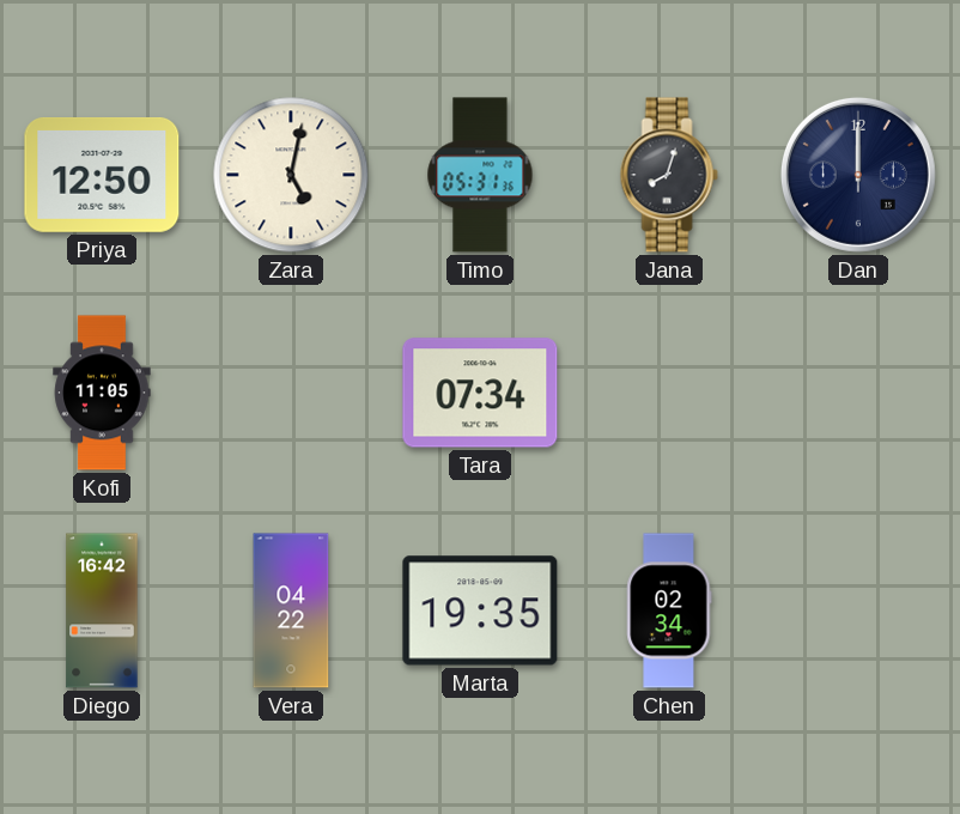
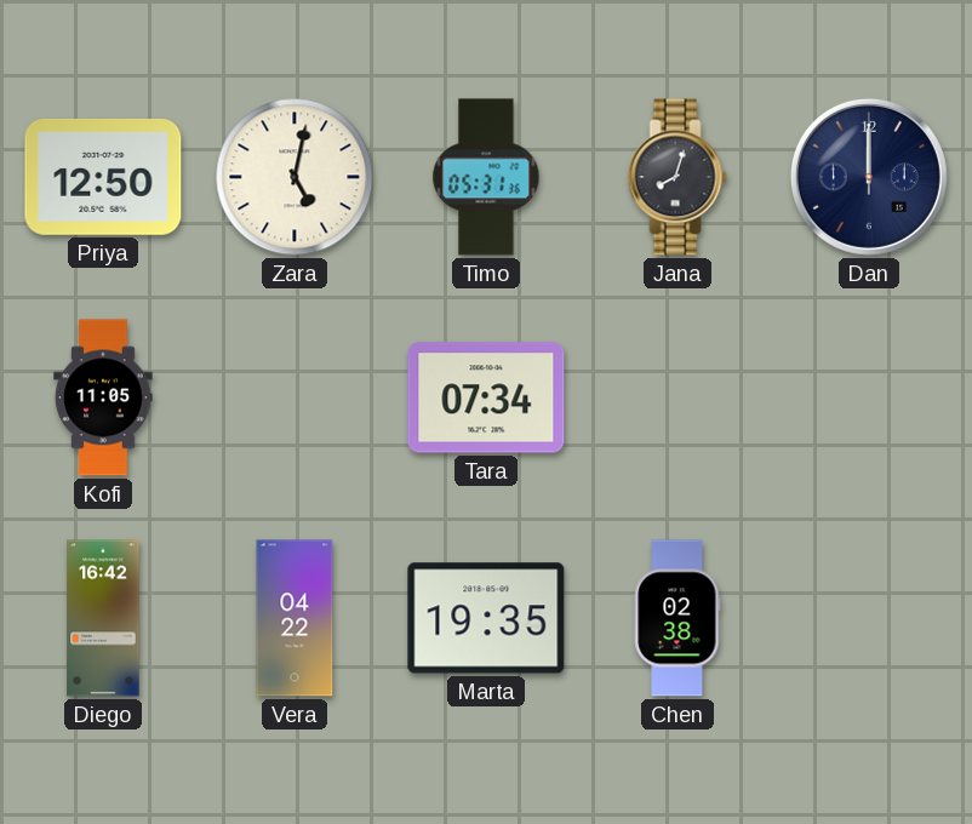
Chen: 02:34 -> 02:38 (677, 618)
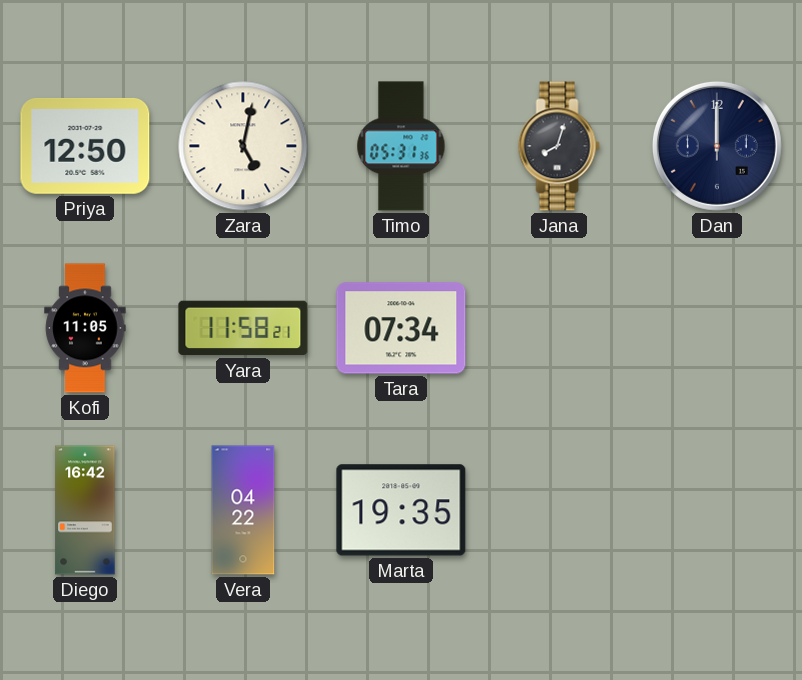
Yara: none -> 11:58 (243, 328)
Chen: 02:38 -> none (677, 618)
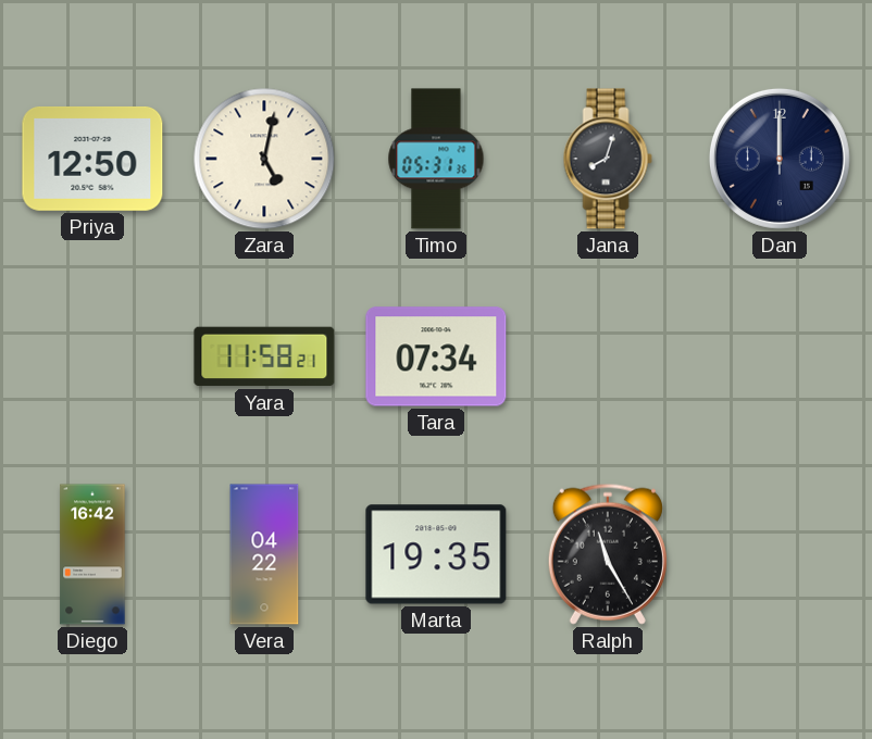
Kofi: 11:05 -> none (85, 328)
Ralph: none -> 11:25 (608, 554)
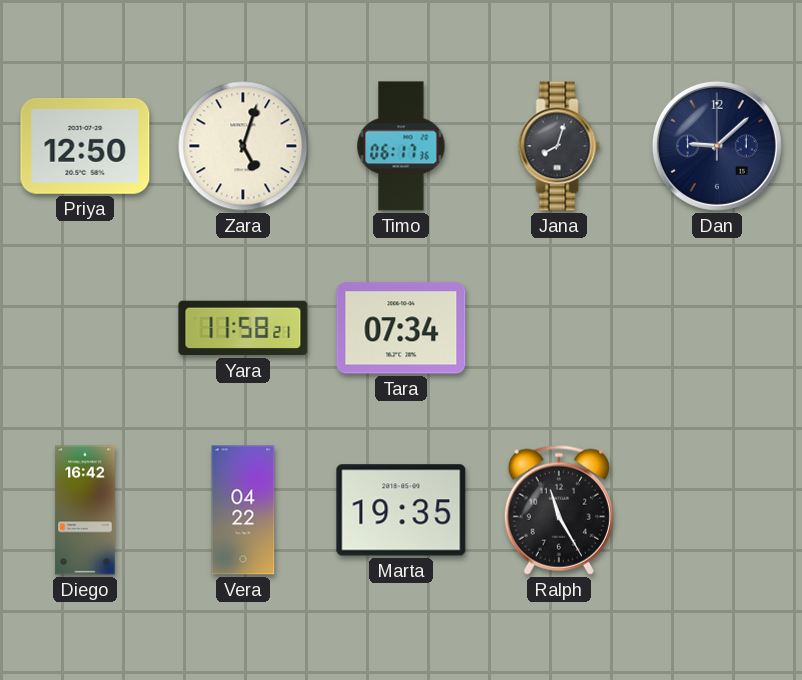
Zara: 5:02 -> 5:03 (243, 146)
Timo: 05:31 -> 06:17 (401, 146)
Dan: 12:00 -> 9:08 (717, 146)
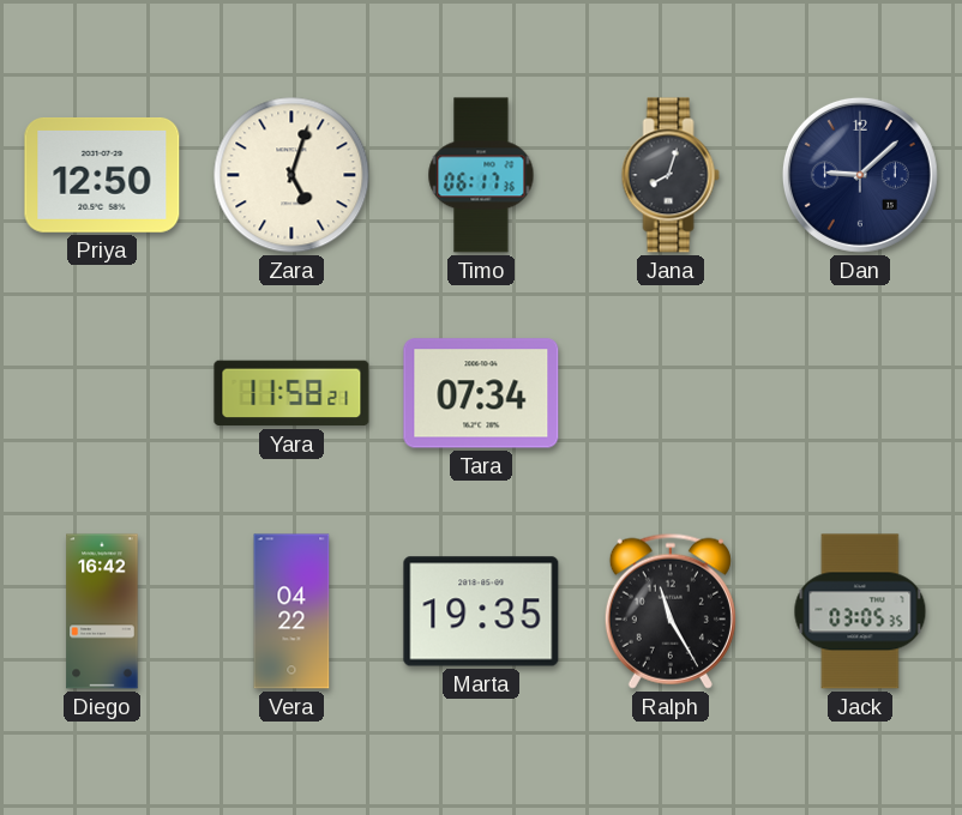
Jack: none -> 03:05 (860, 611)
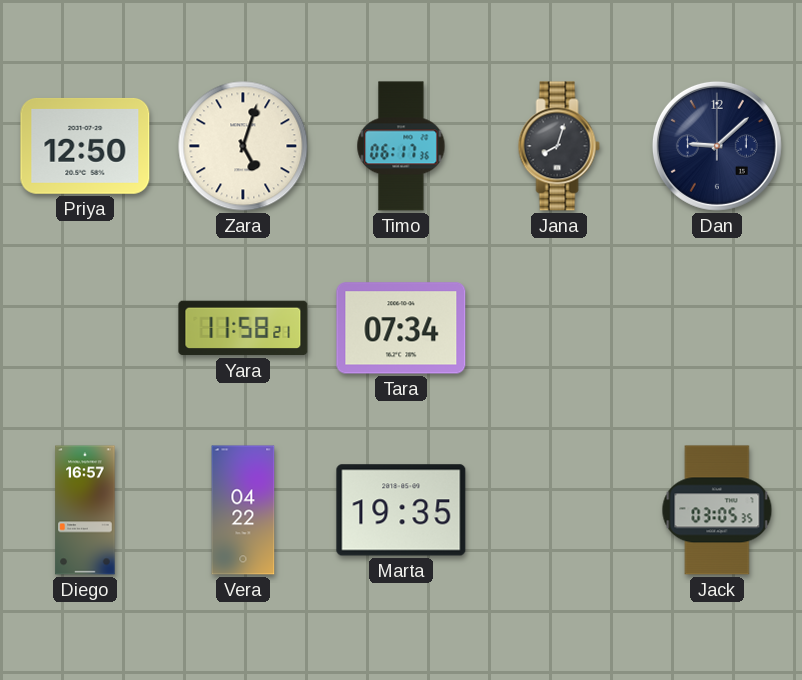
Diego: 16:42 -> 16:57 (85, 510)
Ralph: 11:25 -> none (671, 611)
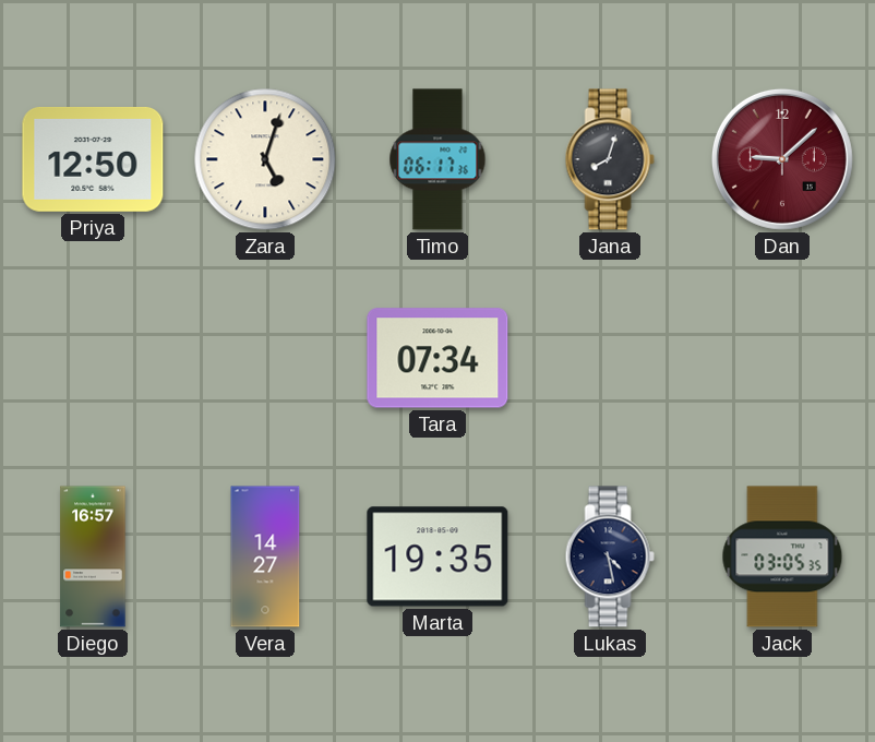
Dan dial: navy -> burgundy (782, 159)
Yara: 11:58 -> none (243, 328)
Vera: 04:22 -> 14:27 (265, 556)
Lukas: none -> 4:28 (610, 556)
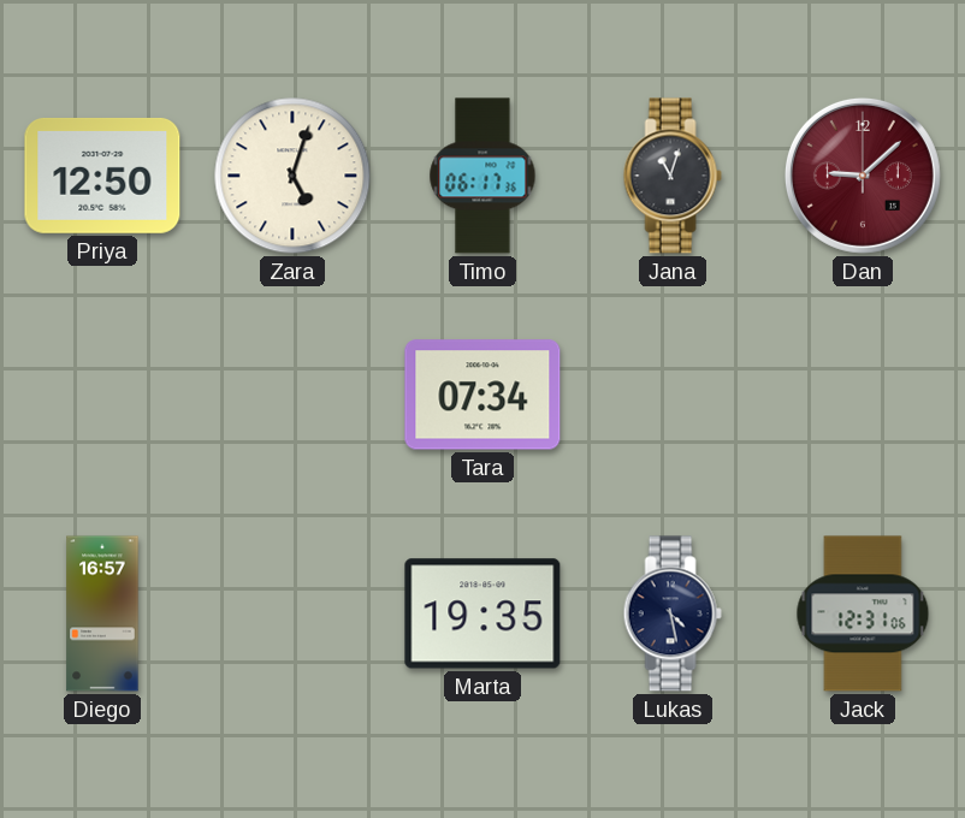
Jana: 8:03 -> 11:03 (673, 176)
Vera: 14:27 -> none (265, 556)
Jack: 03:05 -> 12:31 (863, 613)
